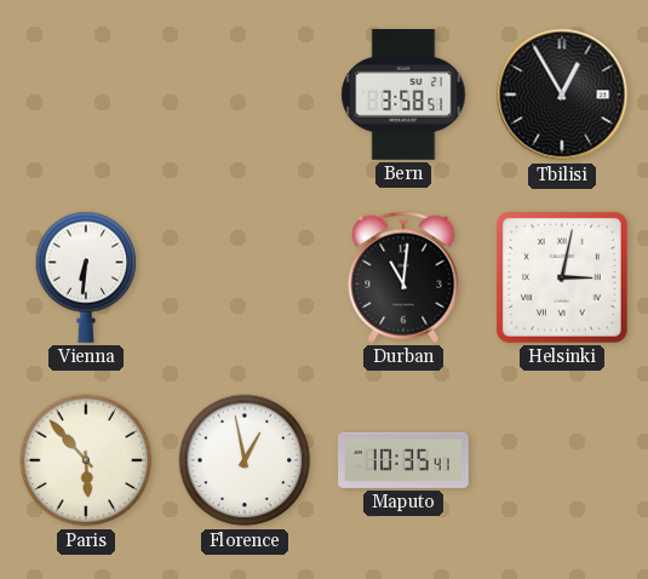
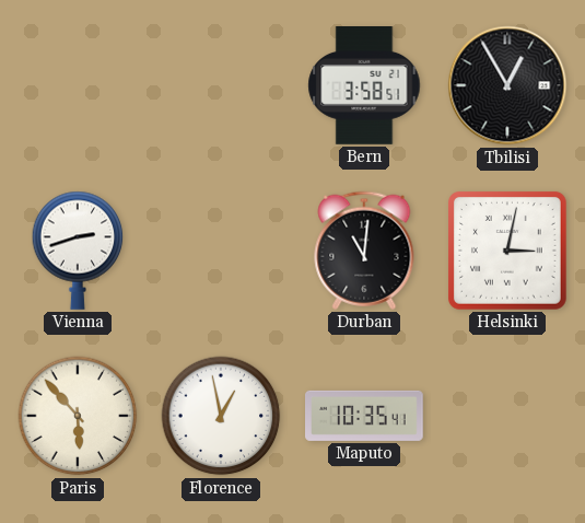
Vienna: 6:31 -> 2:42 (78, 251)
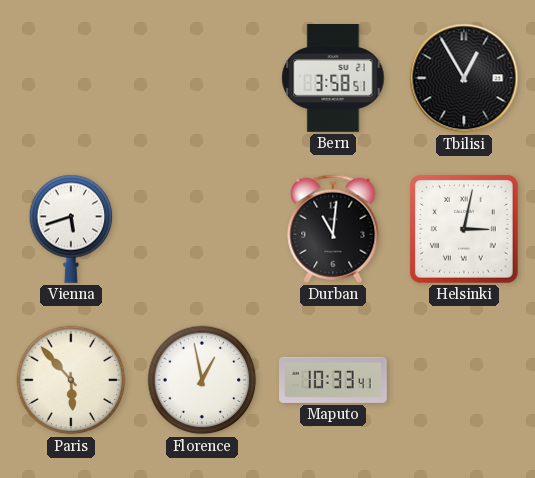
Vienna: 2:42 -> 5:42 (71, 229)
Maputo: 10:35 -> 10:33 (334, 380)
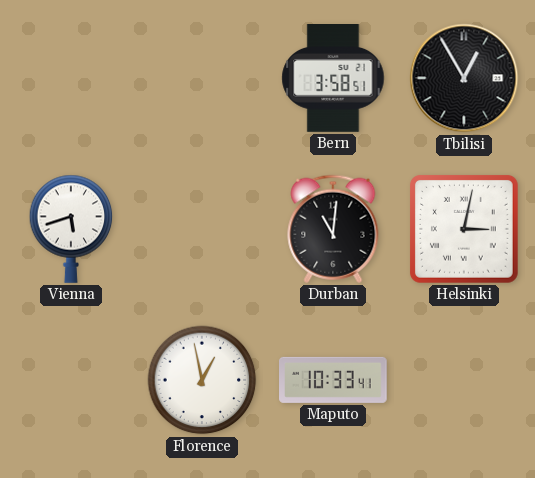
Paris: 5:53 -> none (71, 380)
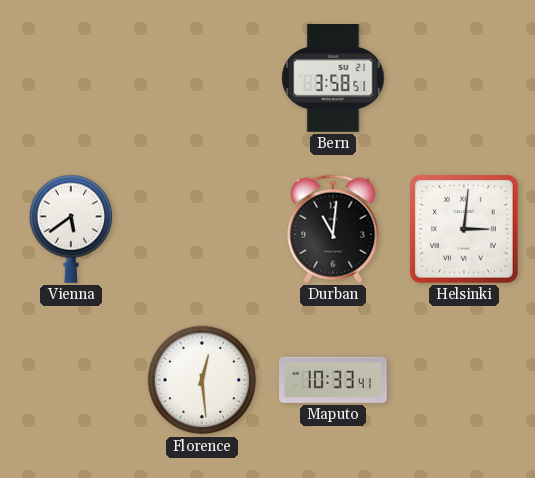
Tbilisi: 12:55 -> none (464, 78)
Vienna: 5:42 -> 5:39 (71, 229)
Helsinki: 3:02 -> 3:01 (464, 229)
Florence: 12:58 -> 12:29 (202, 380)
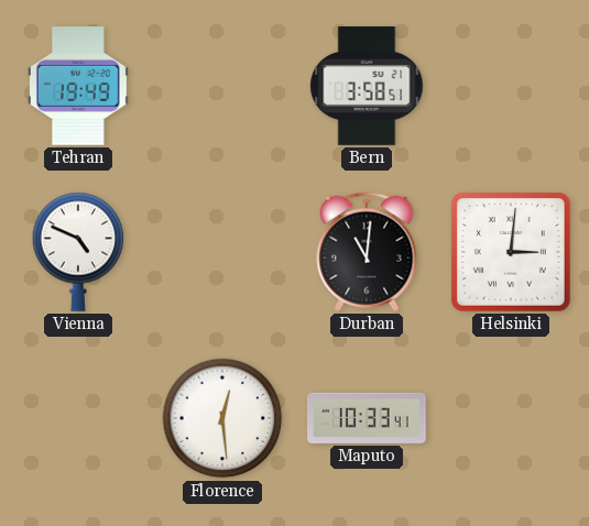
Tehran: none -> 19:49 (78, 87)
Vienna: 5:39 -> 4:49 (78, 252)
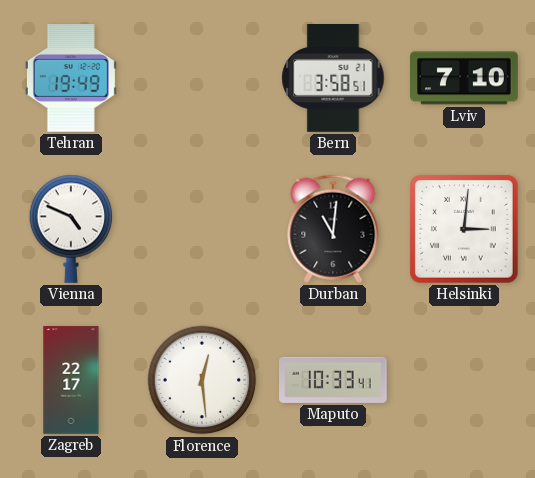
Lviv: none -> 7:10 (464, 78)
Zagreb: none -> 22:17 (71, 380)
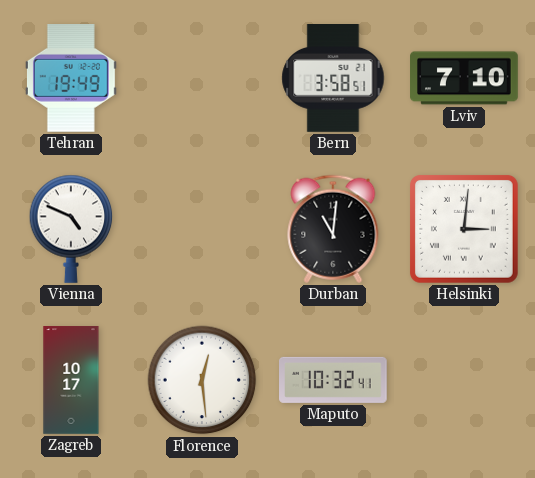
Zagreb: 22:17 -> 10:17 (71, 380)
Maputo: 10:33 -> 10:32 (334, 380)
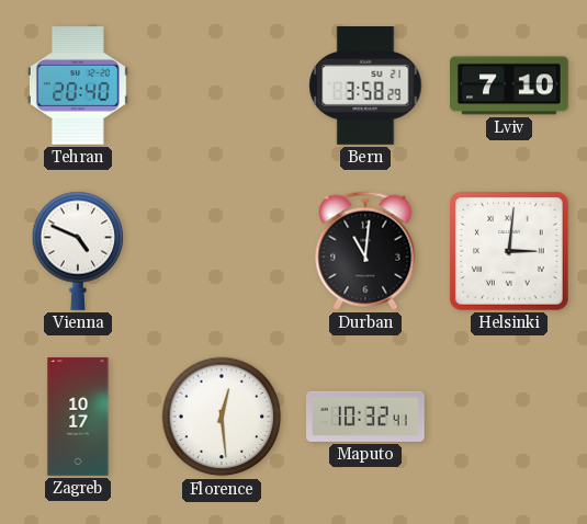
Tehran: 19:49 -> 20:40 (78, 87)
Bern: 3:58:51 -> 3:58:29 (365, 87)
